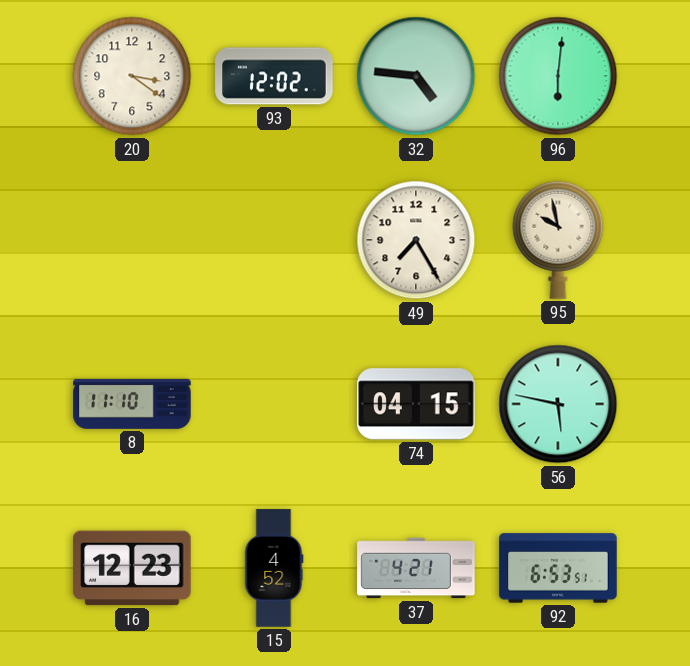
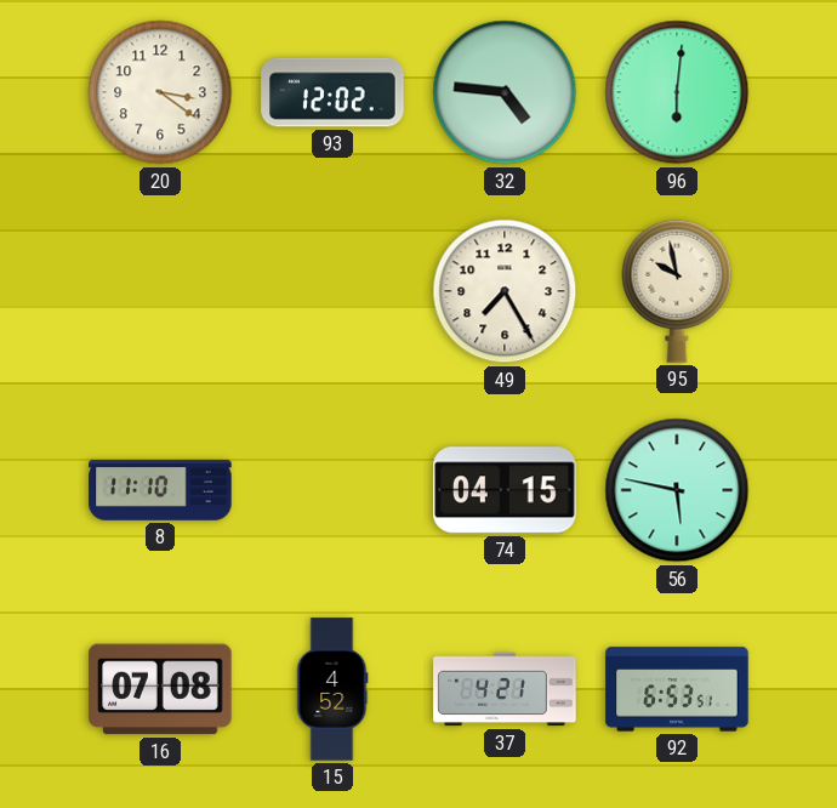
16: 12:23 -> 07:08 (160, 689)
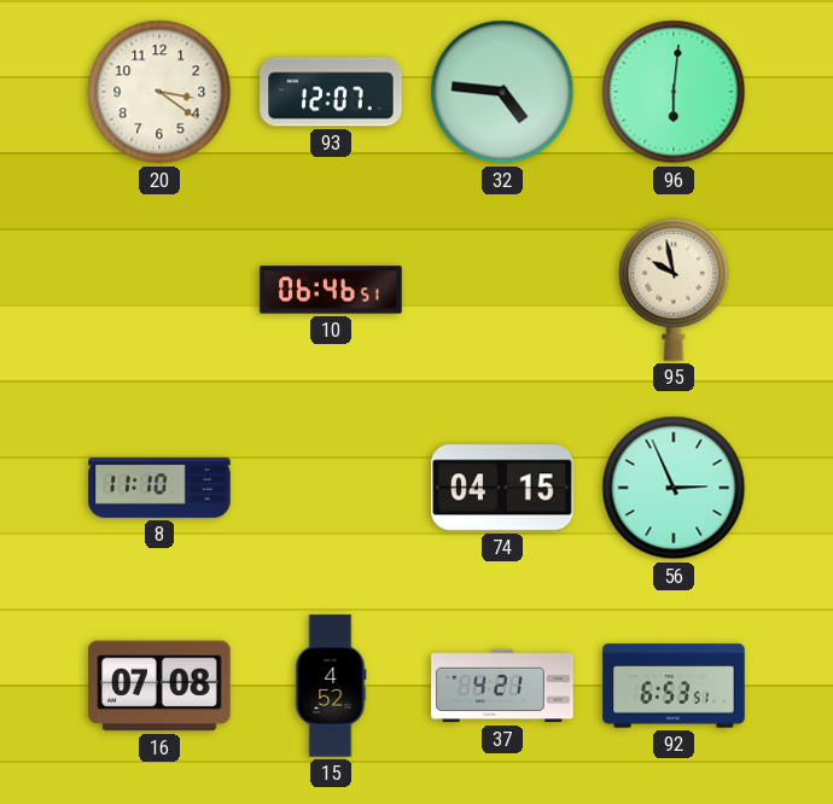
93: 12:02 -> 12:07 (331, 92)
10: none -> 06:46 (331, 290)
49: 7:25 -> none (505, 291)
56: 5:47 -> 2:56 (674, 488)
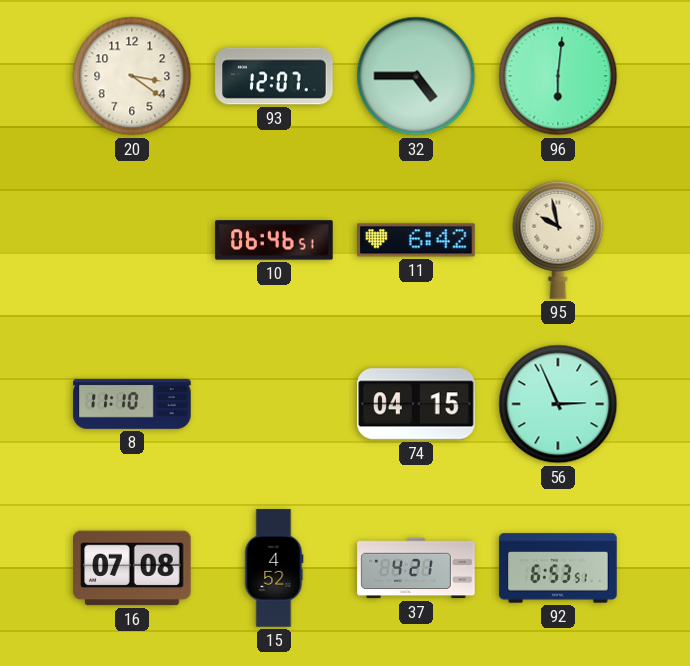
32: 4:46 -> 4:45 (416, 76)
11: none -> 6:42 (416, 240)
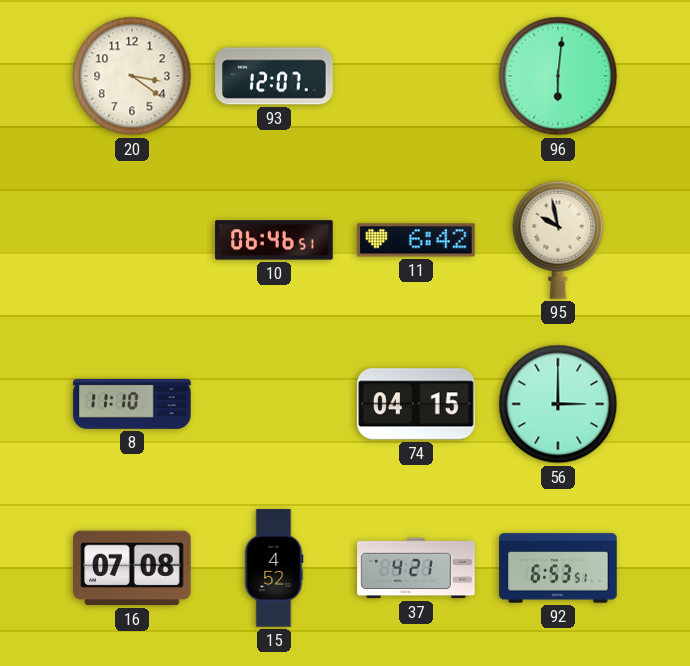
32: 4:45 -> none (416, 76)
56: 2:56 -> 3:00 (558, 404)
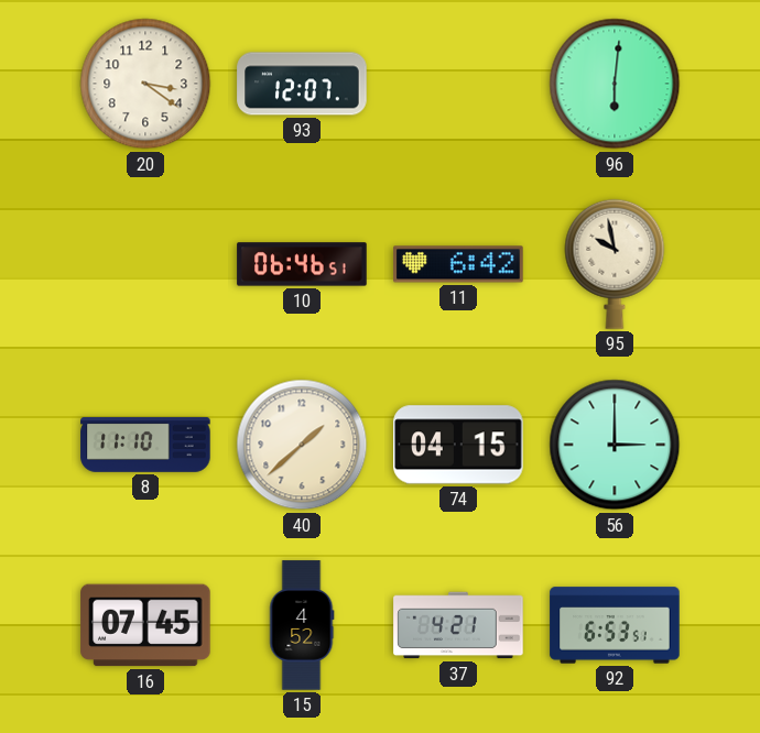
40: none -> 1:38 (302, 445)
16: 07:08 -> 07:45 (145, 625)
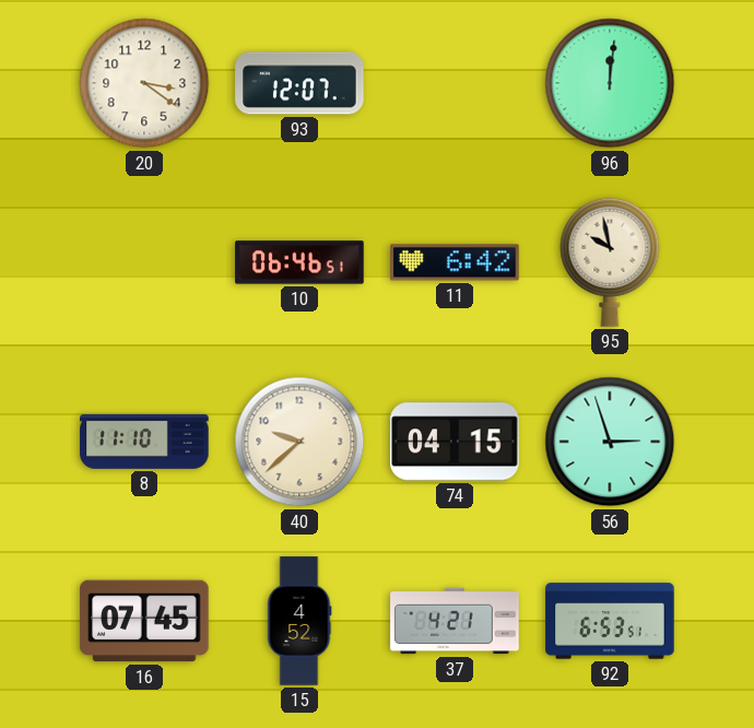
96: 6:01 -> 12:01 (610, 83)
40: 1:38 -> 9:38 (299, 442)
56: 3:00 -> 2:57 (610, 442)
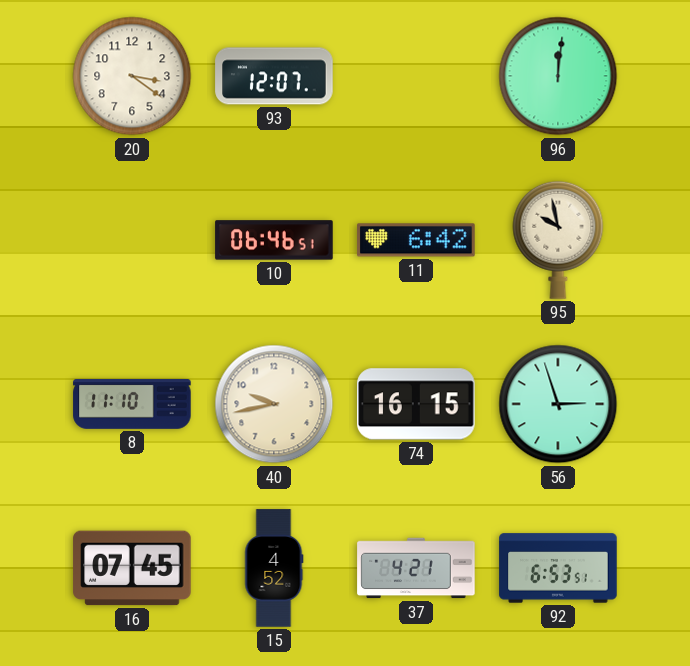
40: 9:38 -> 9:43 (274, 404)
74: 04:15 -> 16:15 (416, 404)
